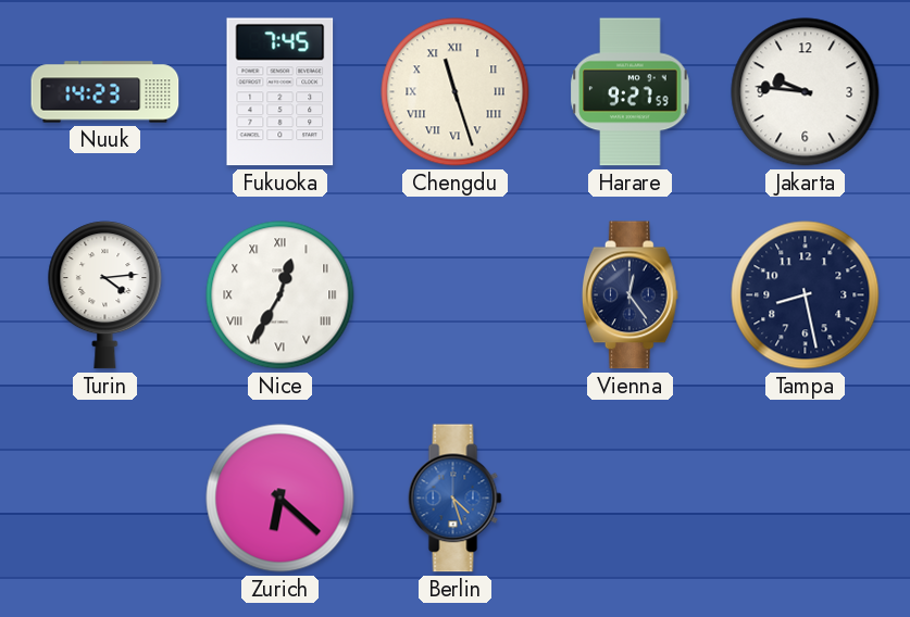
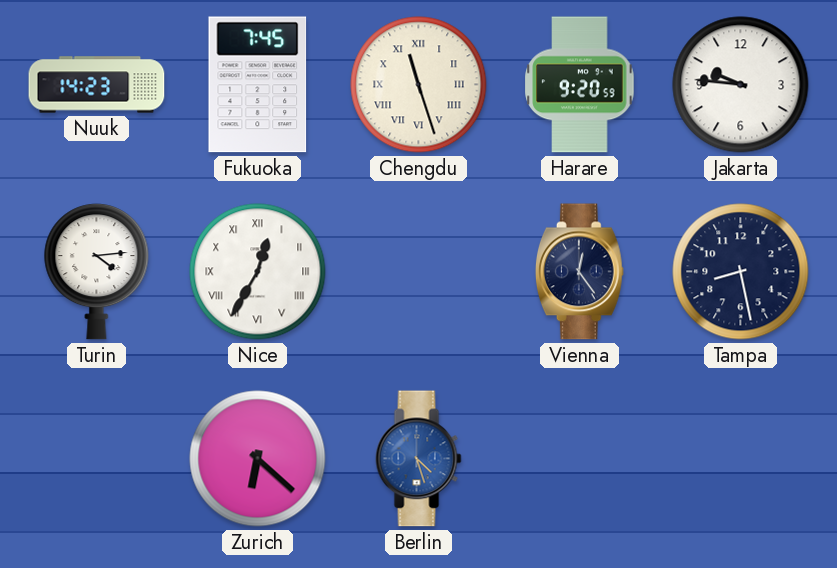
Harare: 9:27 -> 9:20 (580, 85)
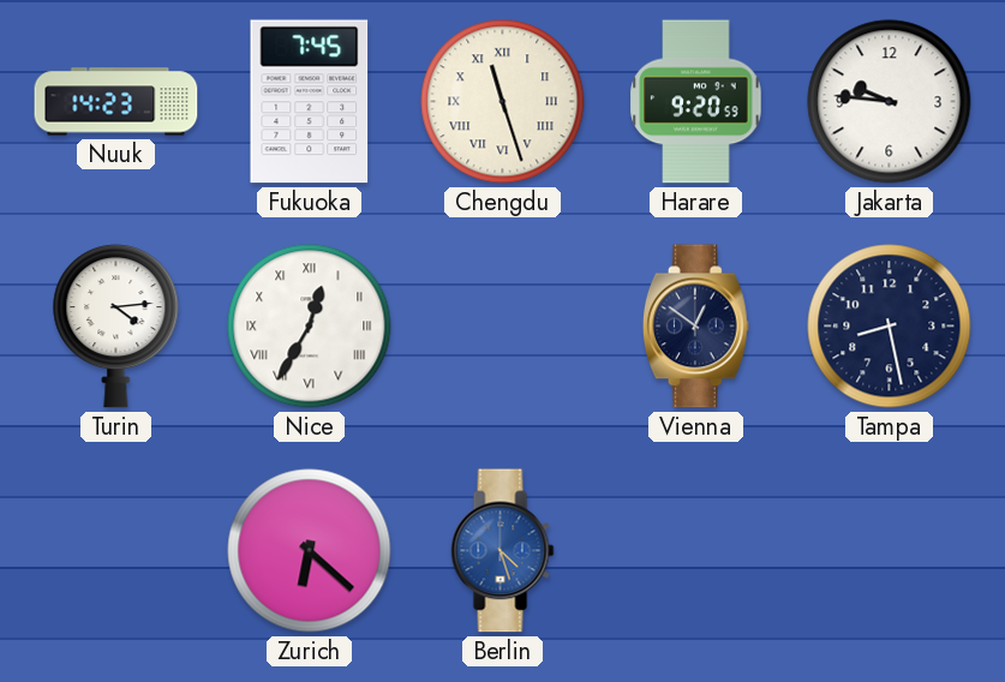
Vienna: 12:24 -> 12:51 (695, 327)
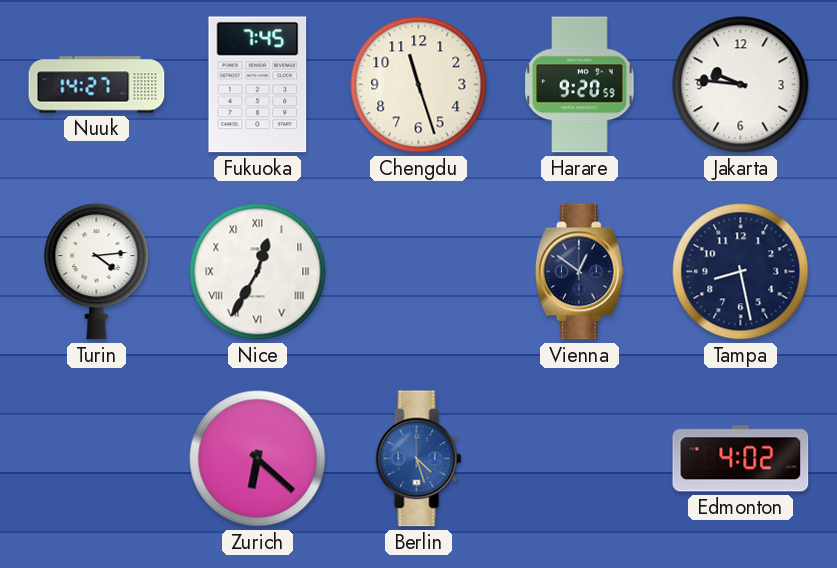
Nuuk: 14:23 -> 14:27 (97, 85)
Chengdu numerals: Roman -> Arabic (419, 85)
Edmonton: none -> 4:02 (741, 459)
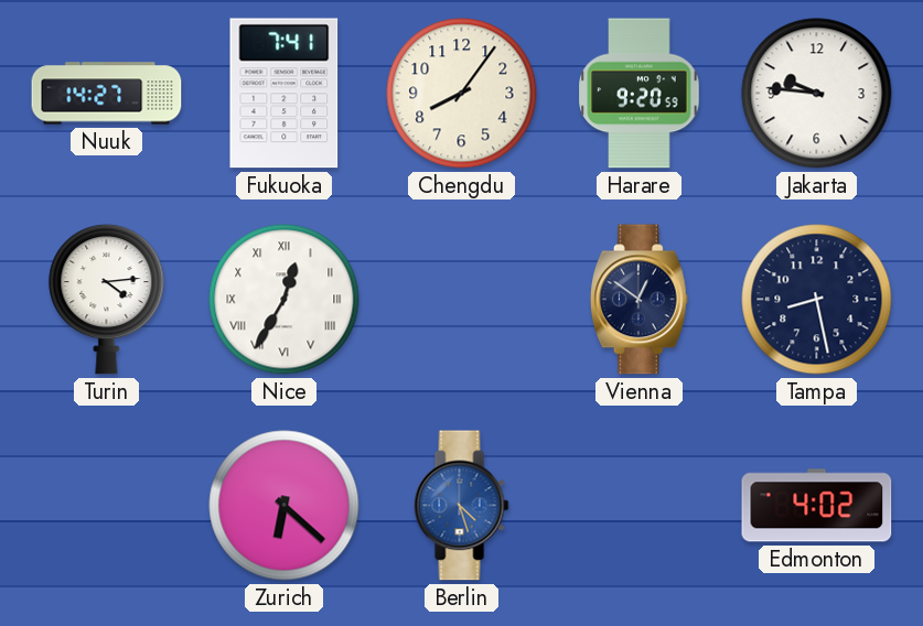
Fukuoka: 7:45 -> 7:41 (285, 94)
Chengdu: 11:27 -> 8:06 (462, 94)
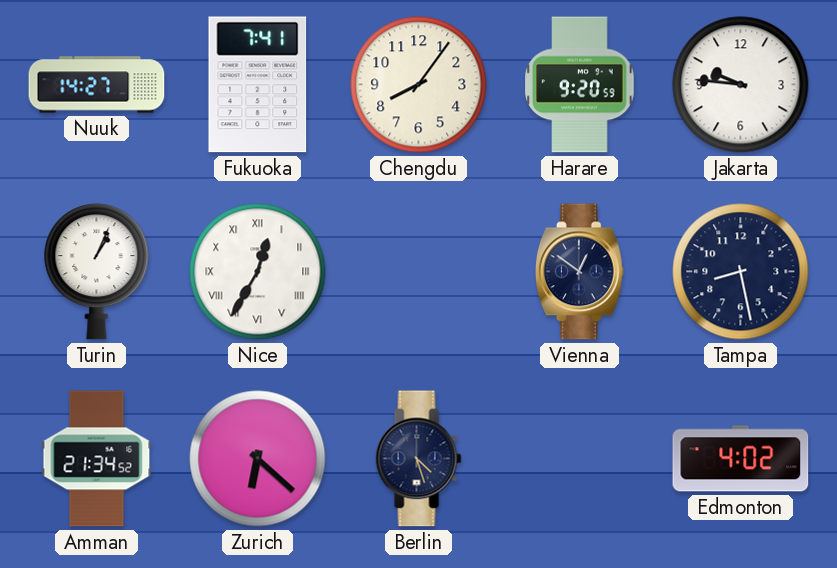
Turin: 4:14 -> 1:04 (97, 272)
Amman: none -> 21:34 (97, 459)
Berlin dial: blue -> navy (419, 459)
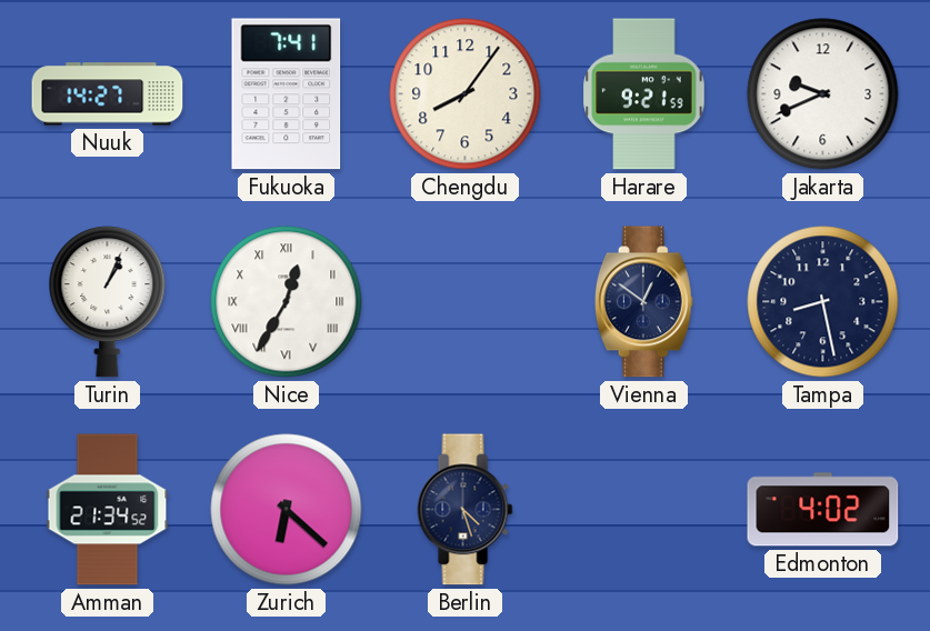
Harare: 9:20 -> 9:21 (644, 94)
Jakarta: 9:46 -> 9:41 (823, 94)
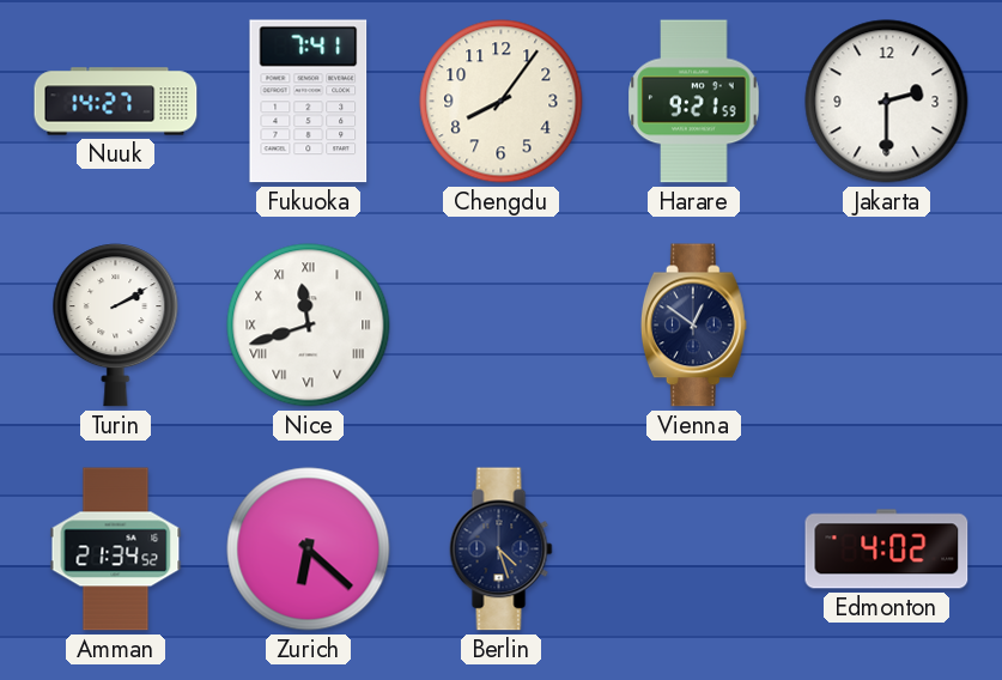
Jakarta: 9:41 -> 2:30 (887, 102)
Turin: 1:04 -> 2:10 (116, 326)
Nice: 12:35 -> 11:42 (309, 326)
Tampa: 8:28 -> none (823, 302)
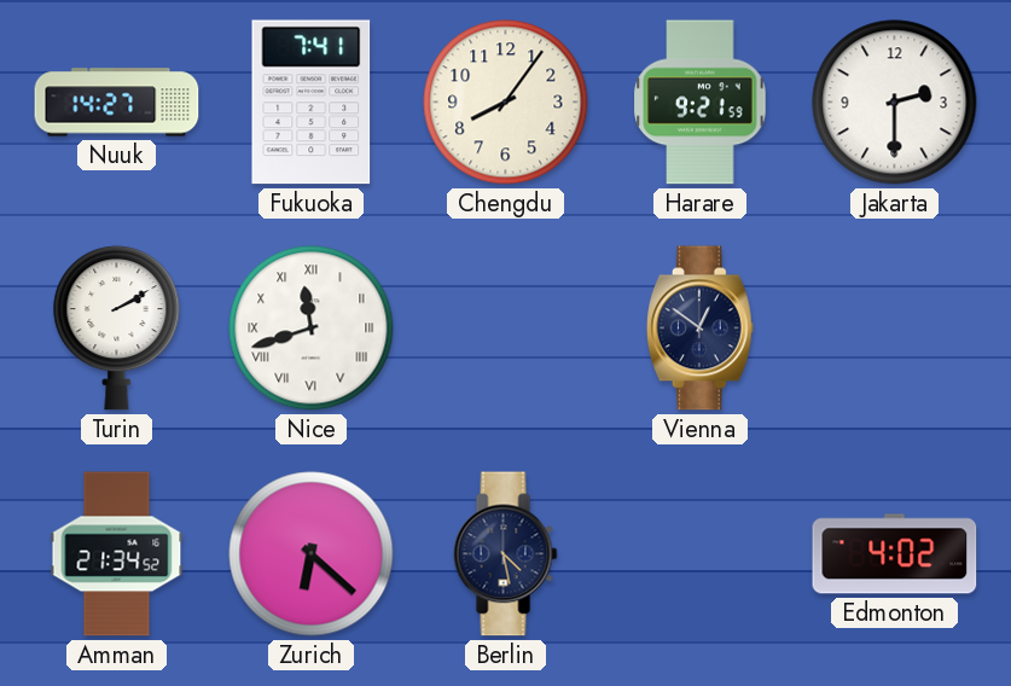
Berlin: 4:27 -> 4:28 (506, 554)
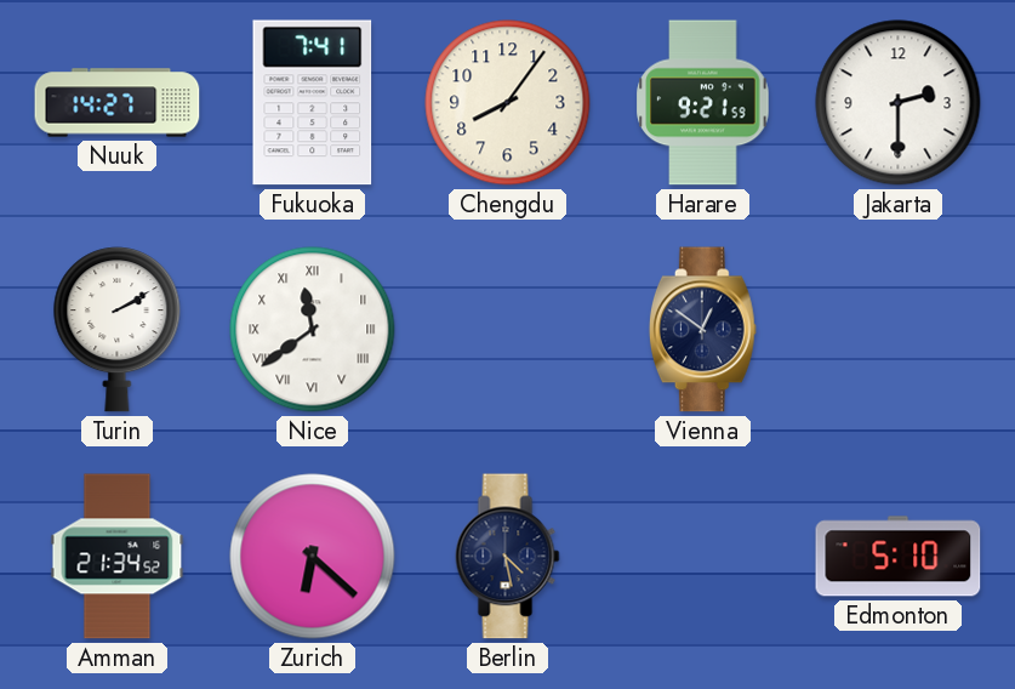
Nice: 11:42 -> 11:39 (313, 330)
Edmonton: 4:02 -> 5:10 (899, 557)
